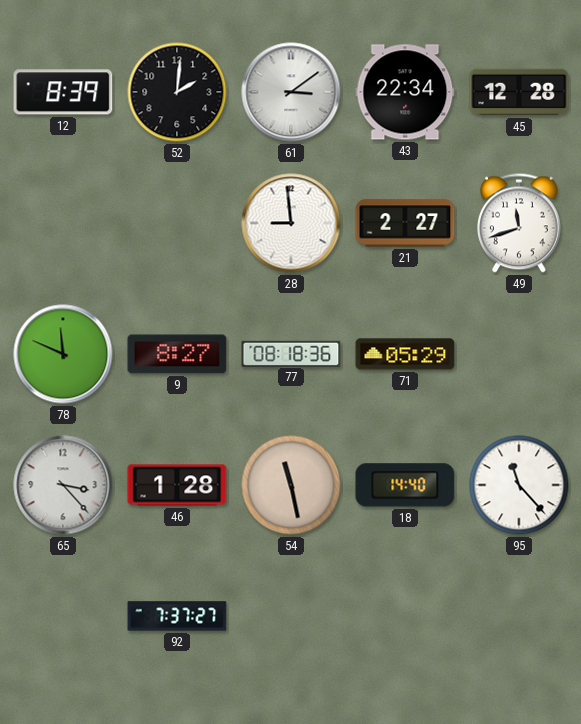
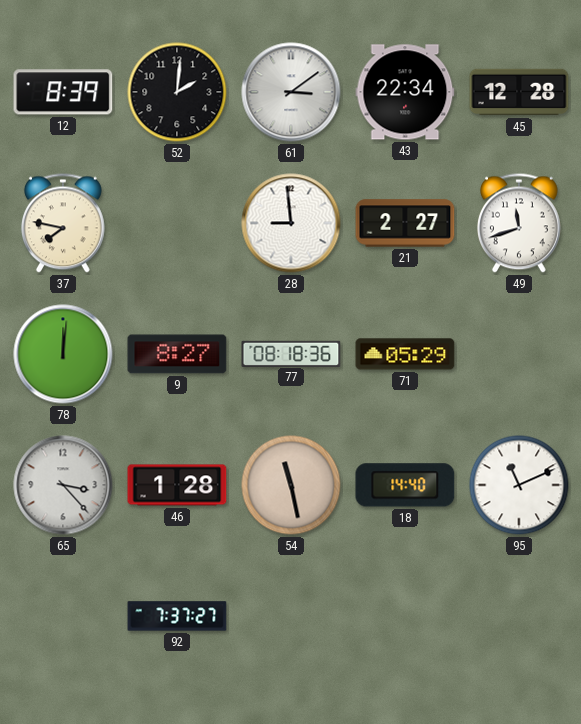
37: none -> 7:47 (63, 223)
78: 11:49 -> 12:01 (63, 354)
95: 11:23 -> 11:11 (519, 485)
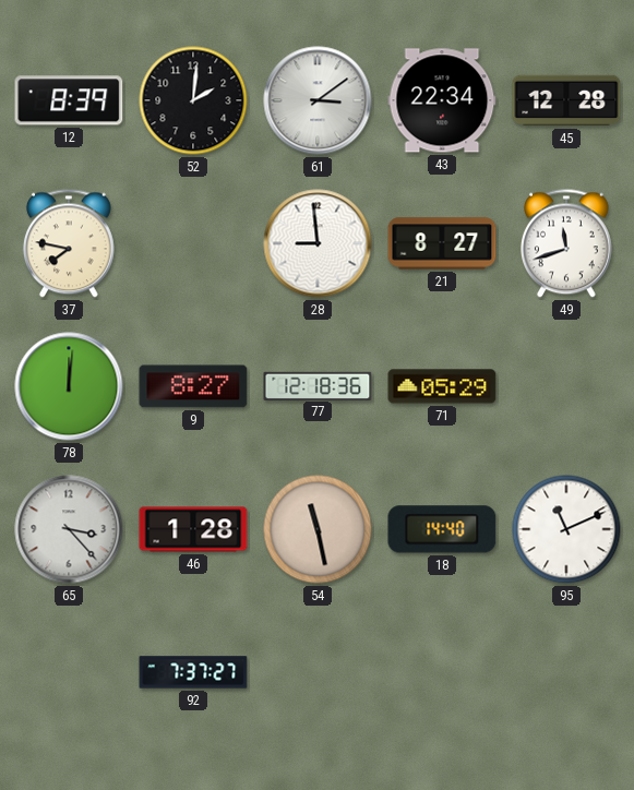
21: 2:27 -> 8:27 (442, 243)
77: 08:18 -> 12:18 (318, 385)
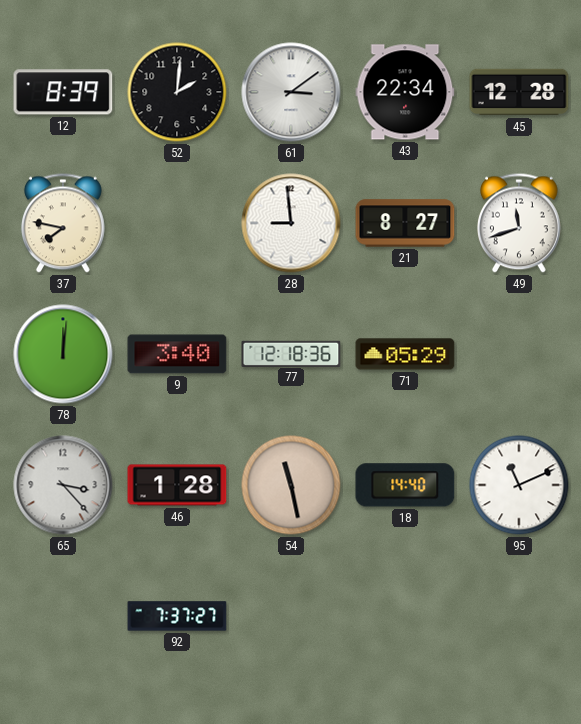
9: 8:27 -> 3:40 (177, 354)
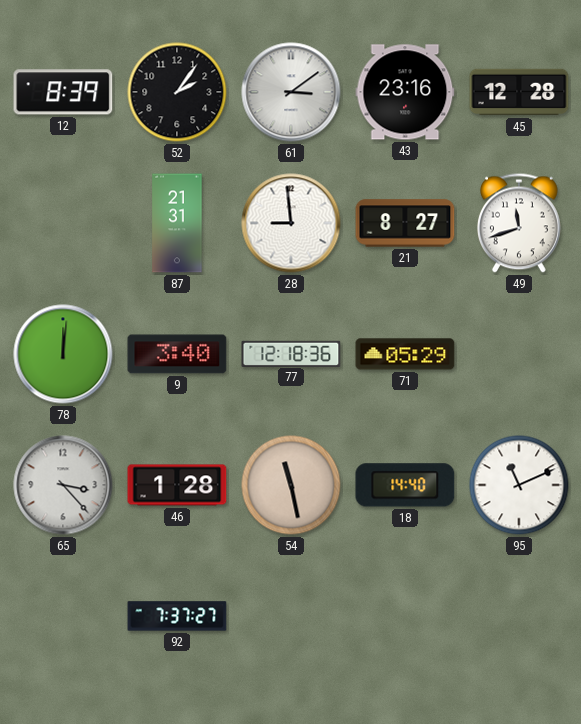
52: 2:01 -> 2:06 (177, 92)
43: 22:34 -> 23:16 (405, 92)
37: 7:47 -> none (63, 223)
87: none -> 21:31 (177, 223)
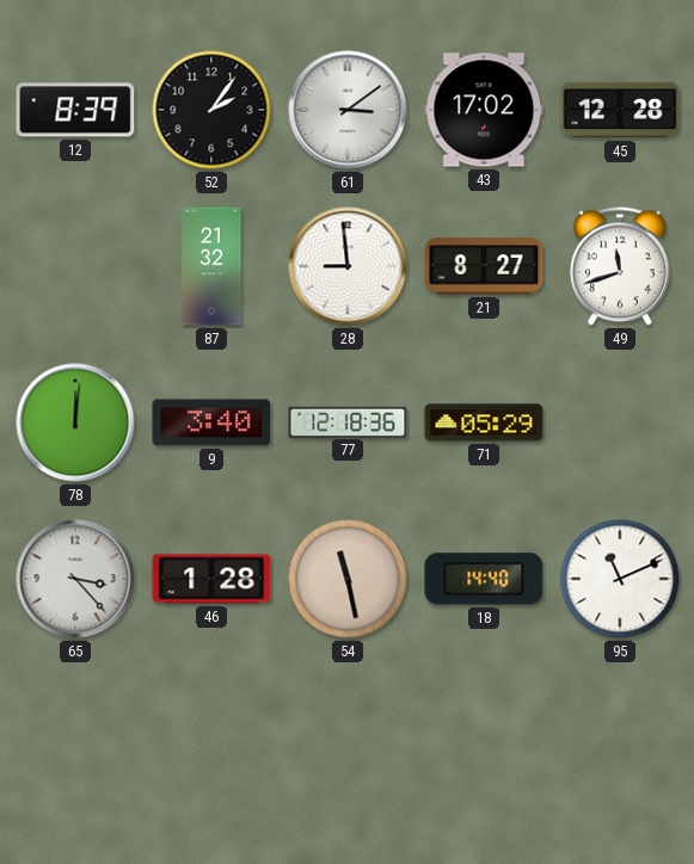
43: 23:16 -> 17:02 (484, 110)
87: 21:31 -> 21:32 (211, 266)
92: 7:37 -> none (177, 616)
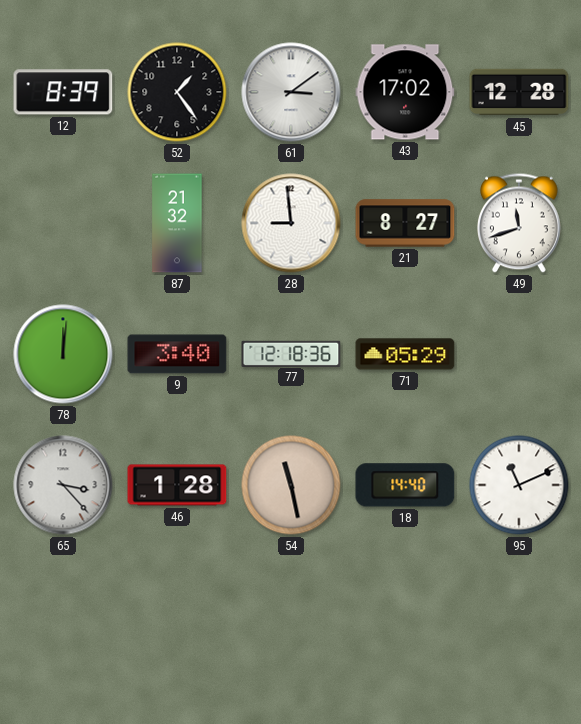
52: 2:06 -> 1:24 (177, 92)
